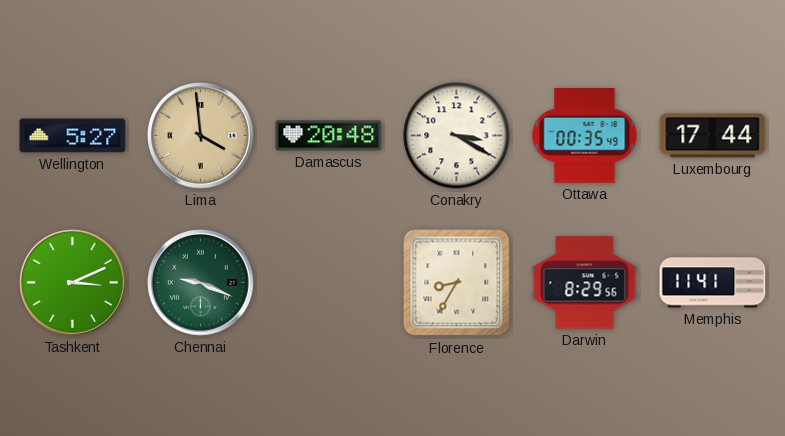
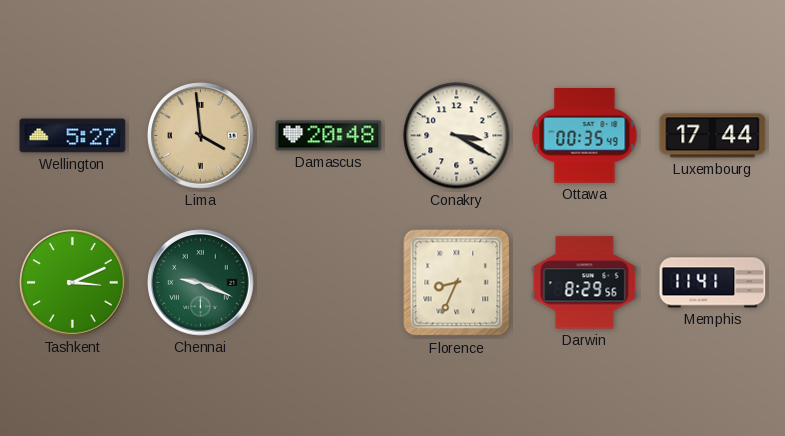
Florence: 8:35 -> 8:34 (457, 283)
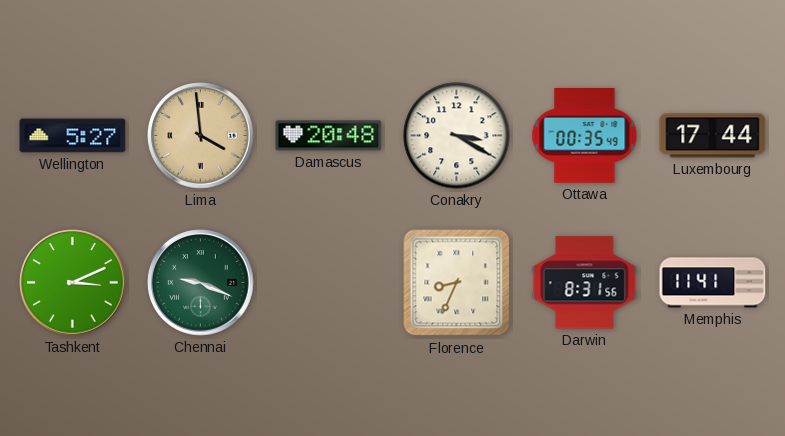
Darwin: 8:29 -> 8:31 (585, 283)
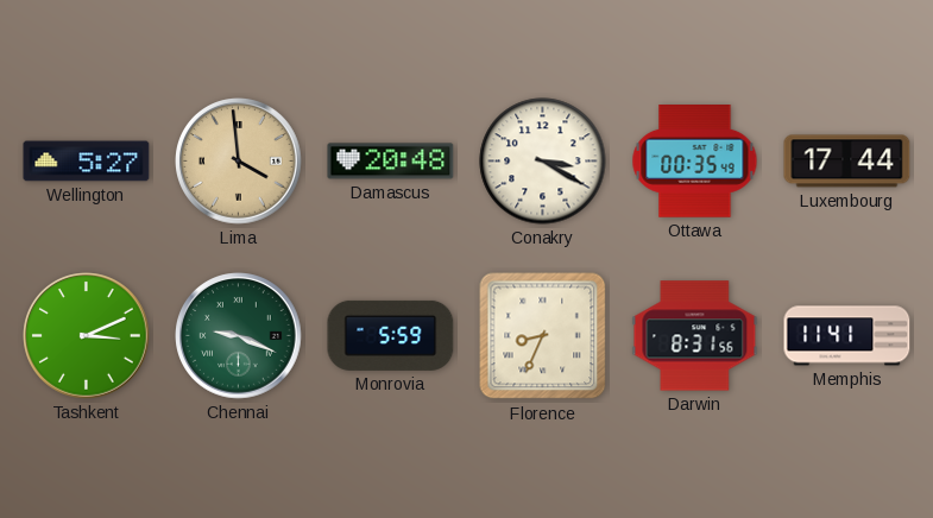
Monrovia: none -> 5:59 (391, 335)
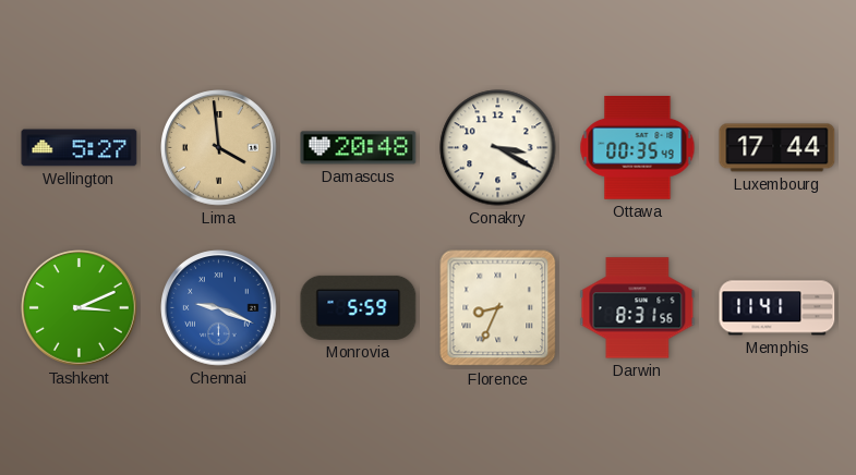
Chennai dial: green -> blue (219, 308)
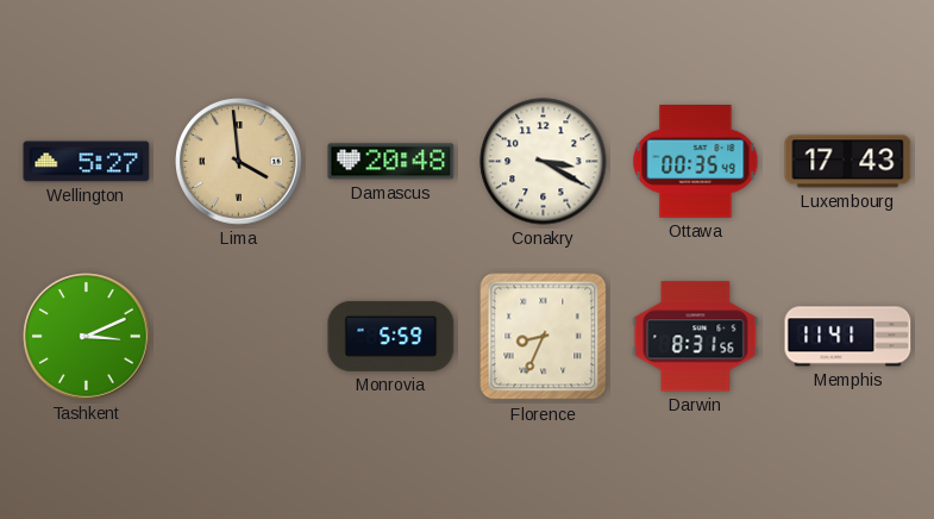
Luxembourg: 17:44 -> 17:43 (848, 162)
Chennai: 9:19 -> none (219, 308)
